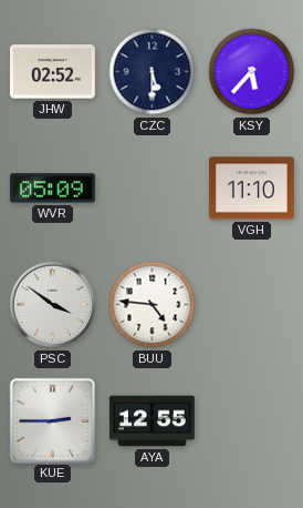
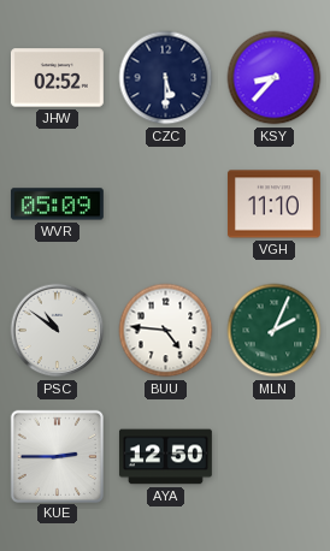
KSY: 5:37 -> 8:37 (275, 78)
PSC: 3:51 -> 10:51 (58, 331)
MLN: none -> 2:04 (275, 331)
AYA: 12:55 -> 12:50 (165, 457)
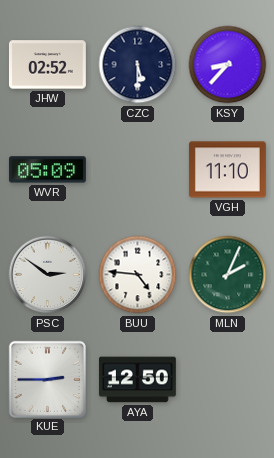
PSC: 10:51 -> 2:51 (48, 275)
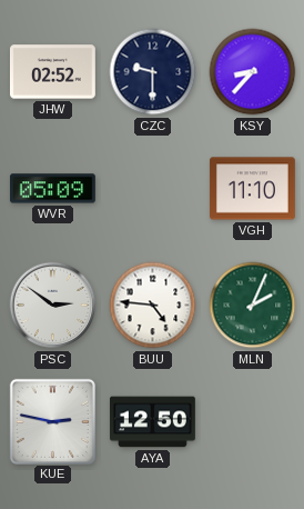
CZC: 5:30 -> 9:30 (153, 72)
KUE: 2:45 -> 2:47 (52, 421)
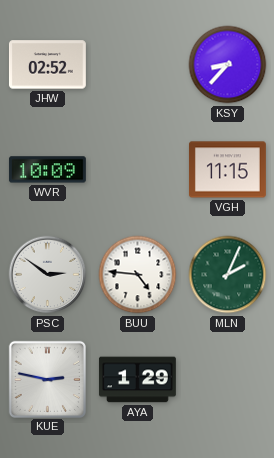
CZC: 9:30 -> none (153, 72)
WVR: 05:09 -> 10:09 (47, 170)
VGH: 11:10 -> 11:15 (227, 170)
AYA: 12:50 -> 1:29 (137, 380)
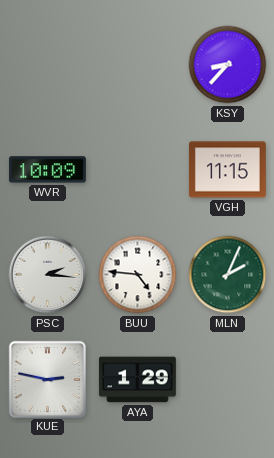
JHW: 02:52 -> none (47, 65)
PSC: 2:51 -> 2:16 (48, 275)
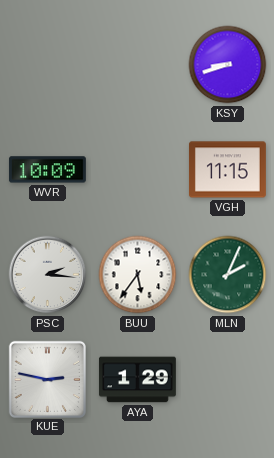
KSY: 8:37 -> 8:42 (228, 65)
BUU: 4:46 -> 5:36 (138, 275)
